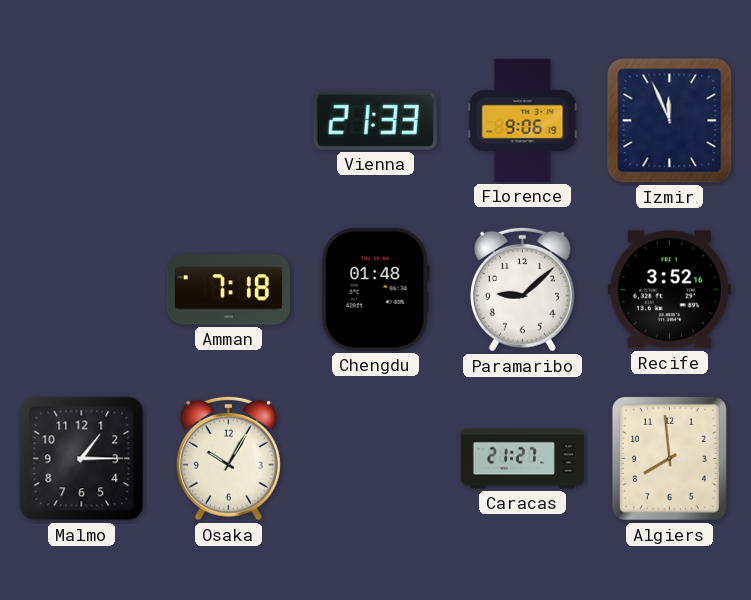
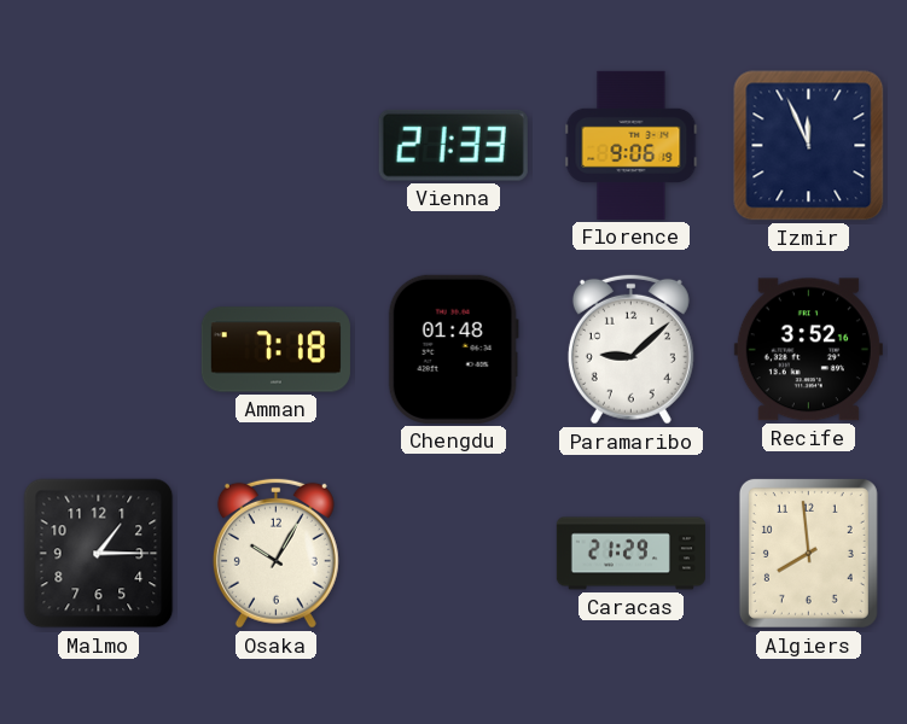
Caracas: 21:27 -> 21:29 (630, 554)
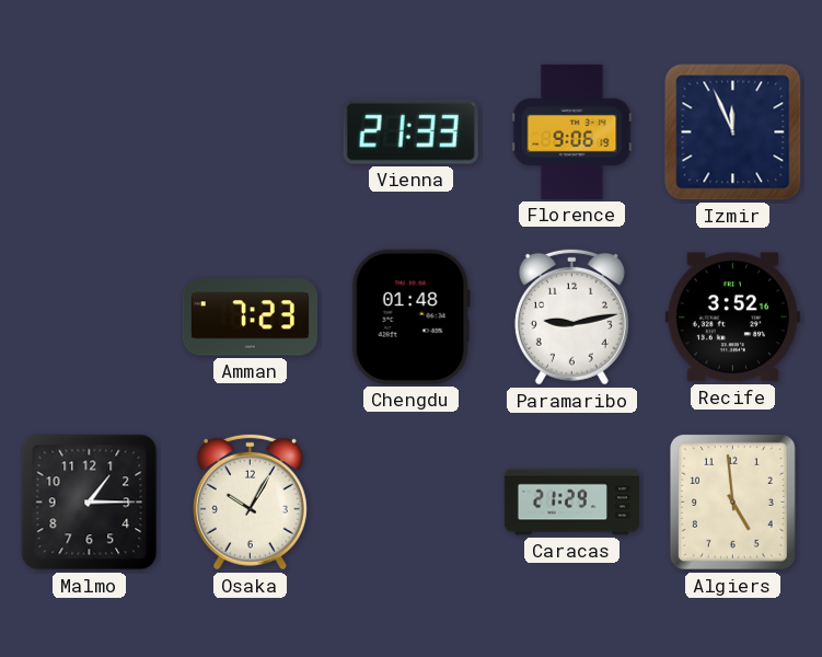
Amman: 7:18 -> 7:23 (250, 318)
Paramaribo: 9:08 -> 9:13 (571, 316)
Algiers: 7:59 -> 4:59 (732, 502)
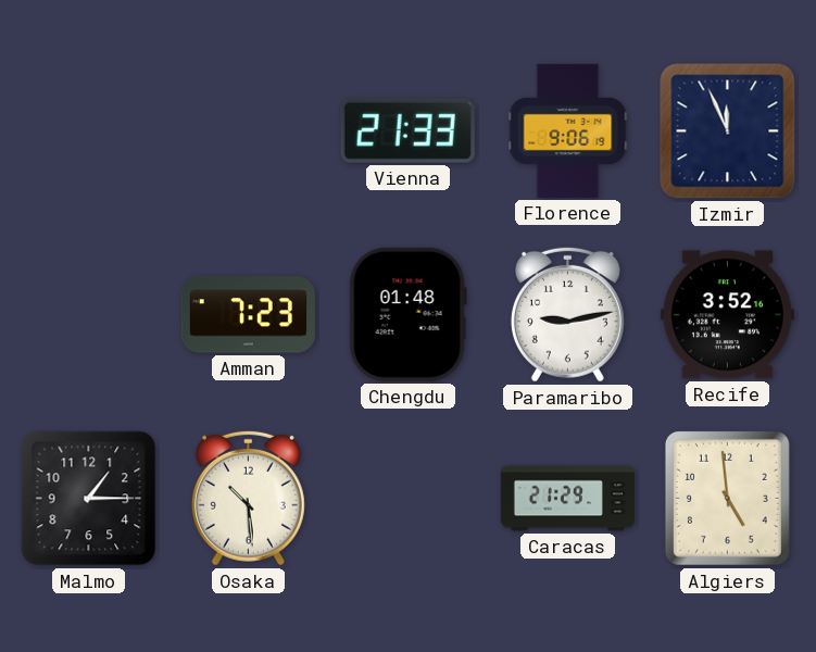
Osaka: 10:05 -> 10:29 (248, 498)
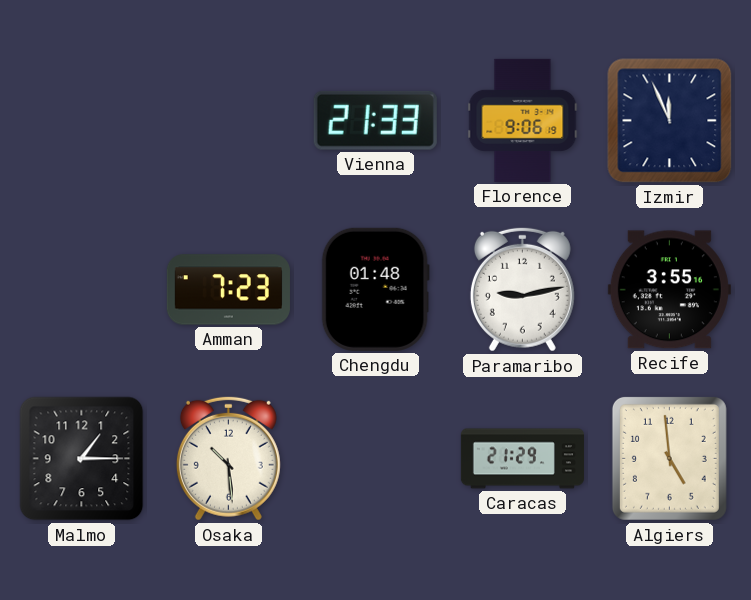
Recife: 3:52 -> 3:55 (669, 290)
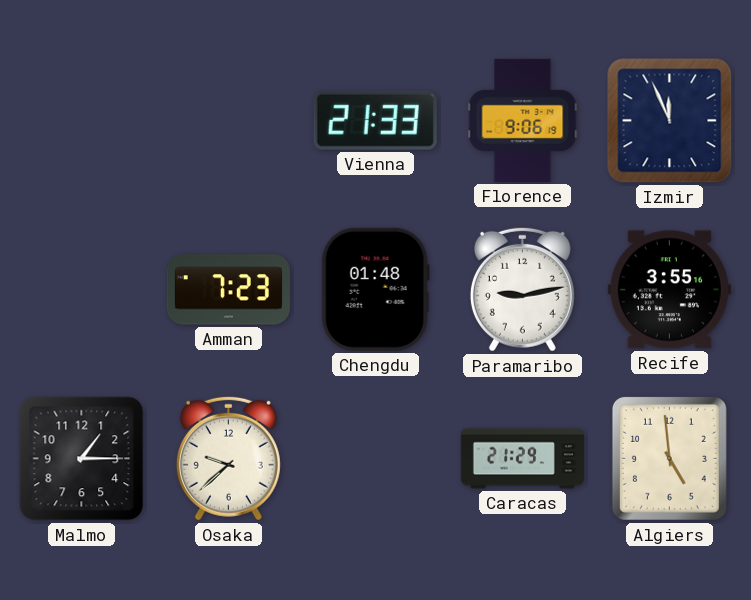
Osaka: 10:29 -> 9:38 (228, 458)
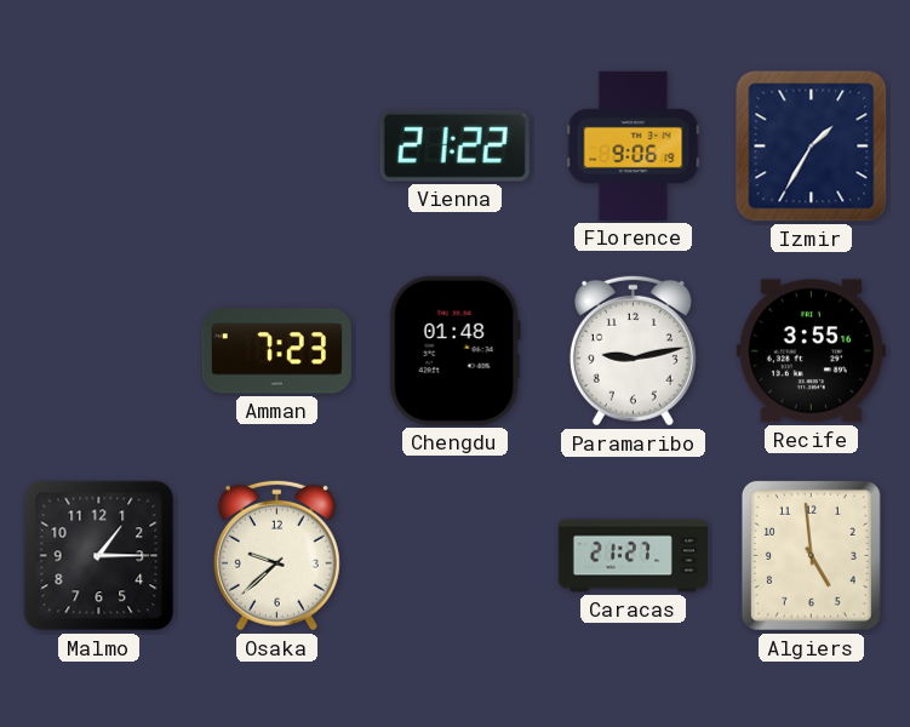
Vienna: 21:33 -> 21:22 (454, 145)
Izmir: 11:56 -> 1:35 (812, 147)
Caracas: 21:29 -> 21:27 (633, 556)
